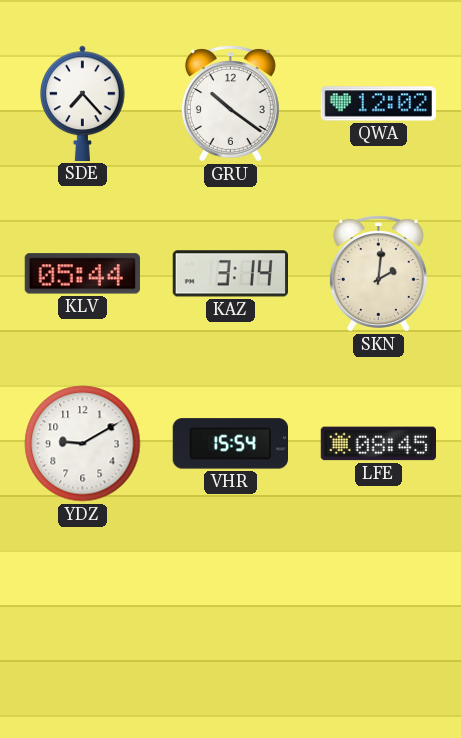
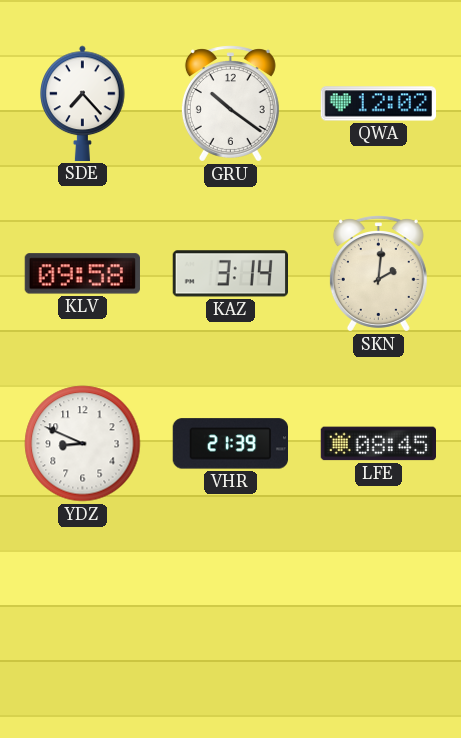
KLV: 05:44 -> 09:58 (82, 274)
YDZ: 9:10 -> 8:49 (83, 444)
VHR: 15:54 -> 21:39 (230, 444)
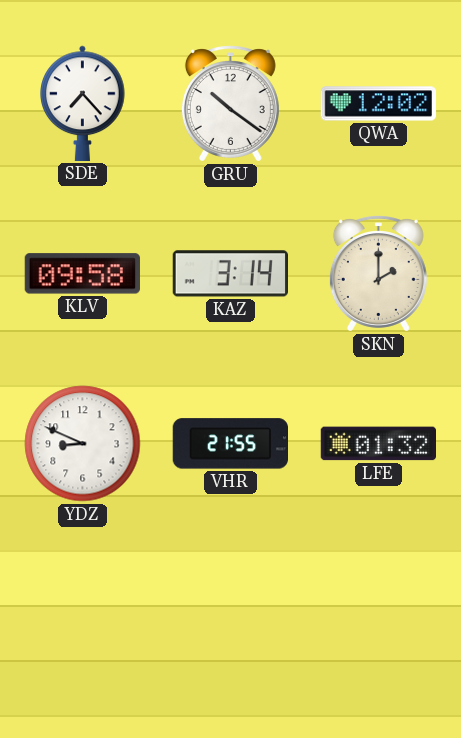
SKN: 2:01 -> 2:00 (378, 274)
VHR: 21:39 -> 21:55 (230, 444)
LFE: 08:45 -> 01:32 (378, 444)
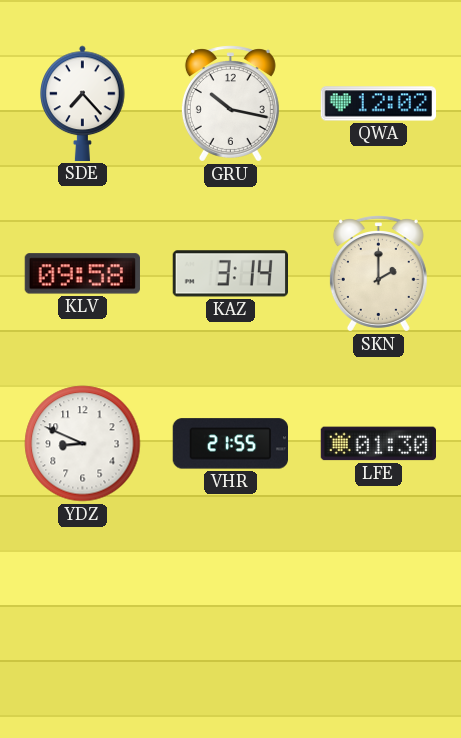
GRU: 10:21 -> 10:17 (230, 104)
LFE: 01:32 -> 01:30 (378, 444)
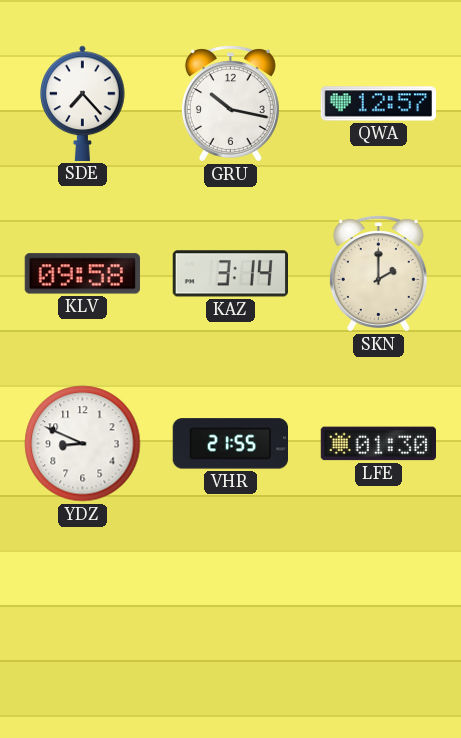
QWA: 12:02 -> 12:57 (379, 104)
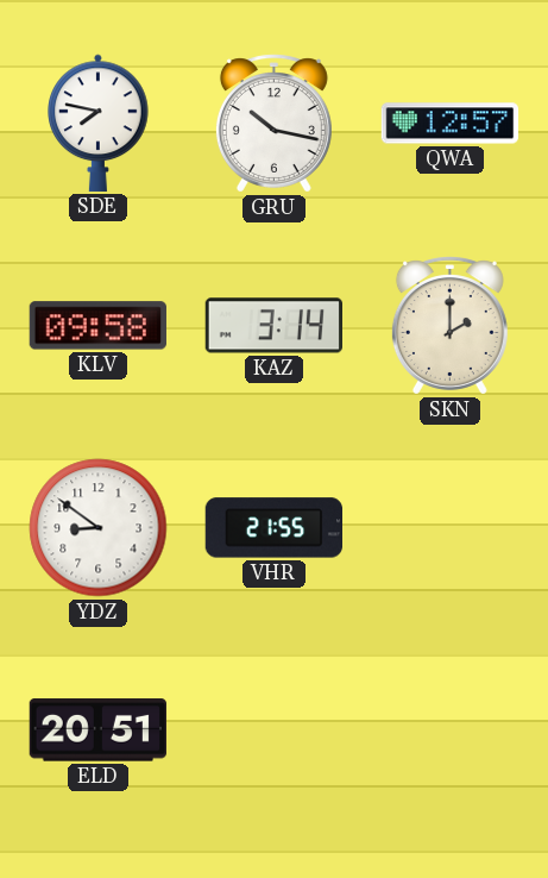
SDE: 7:23 -> 7:47 (99, 123)
YDZ: 8:49 -> 8:51 (99, 528)
LFE: 01:30 -> none (378, 444)
ELD: none -> 20:51 (97, 730)
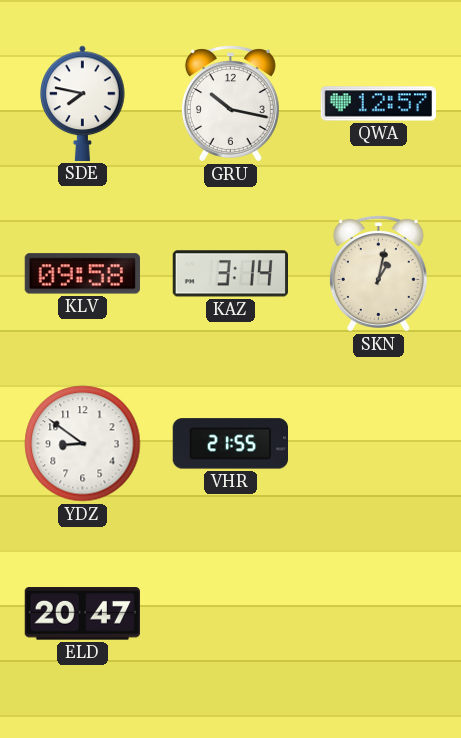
SKN: 2:00 -> 1:02 (378, 274)
ELD: 20:51 -> 20:47 (82, 614)
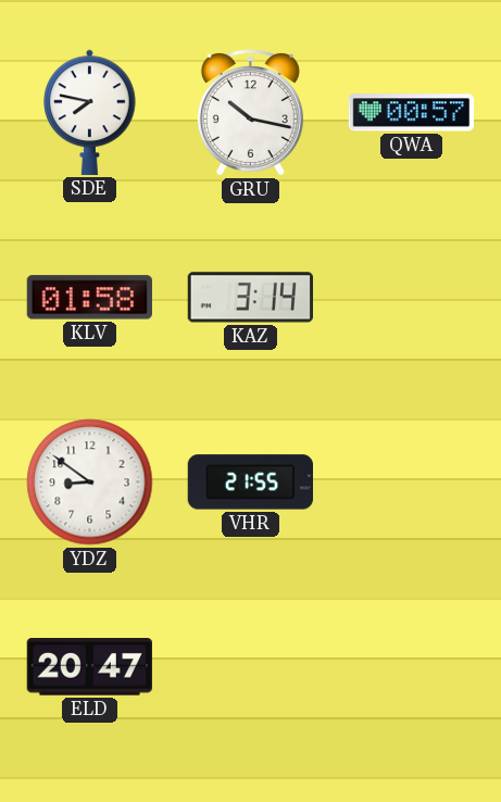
QWA: 12:57 -> 00:57 (412, 113)
KLV: 09:58 -> 01:58 (89, 298)
SKN: 1:02 -> none (378, 274)
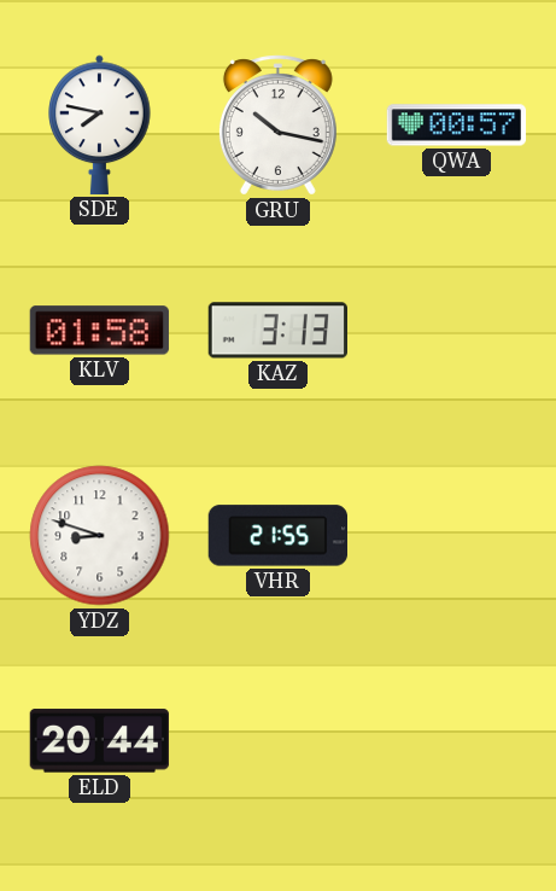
KAZ: 3:14 -> 3:13 (277, 331)
YDZ: 8:51 -> 8:48 (100, 536)
ELD: 20:47 -> 20:44 (99, 741)
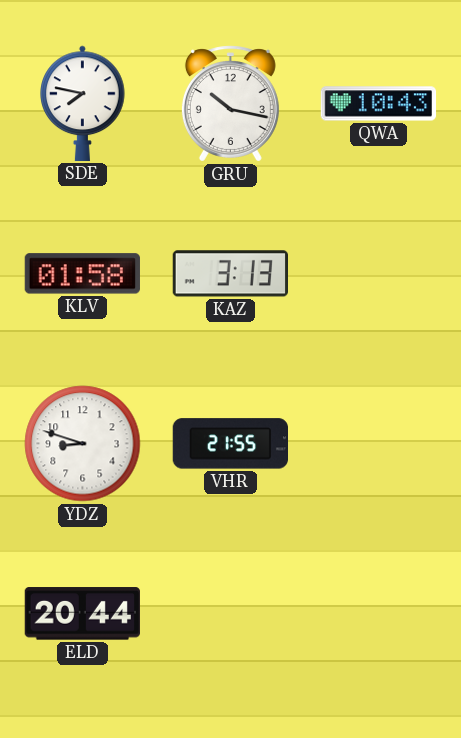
QWA: 00:57 -> 10:43 (379, 104)
